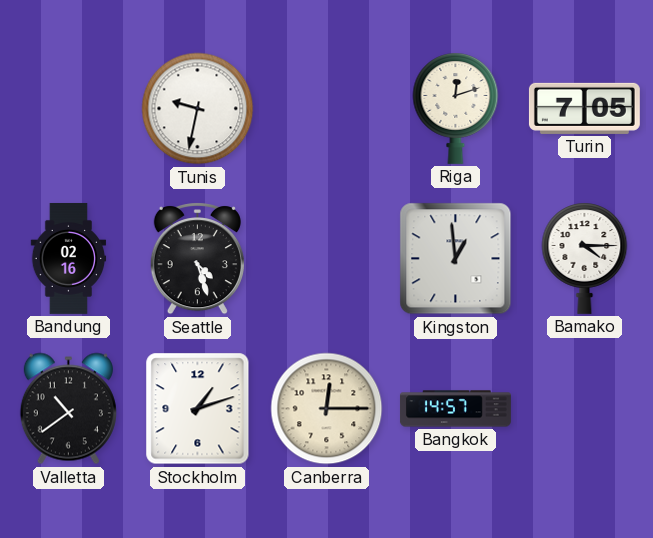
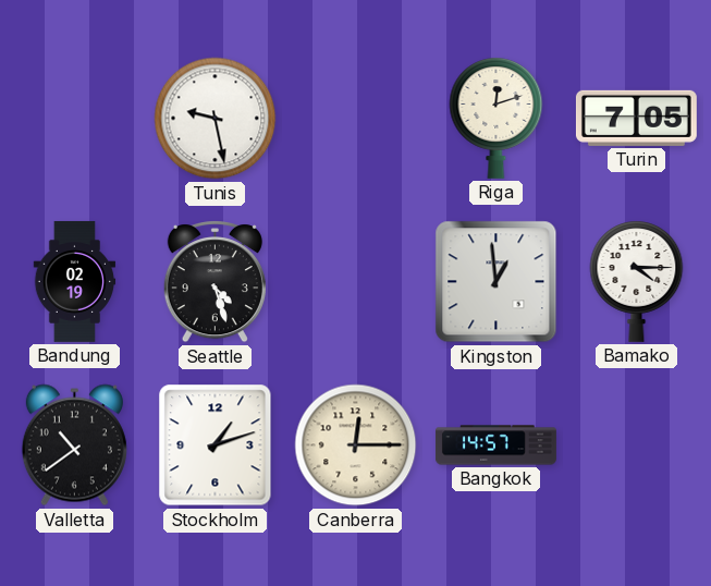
Tunis: 9:32 -> 9:28 (216, 119)
Bandung: 02:16 -> 02:19 (75, 281)
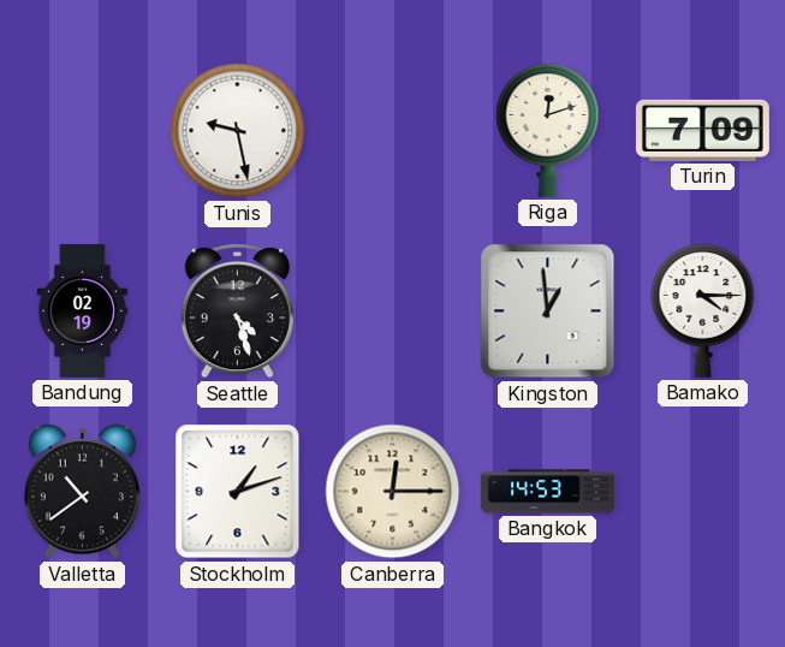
Turin: 7:05 -> 7:09 (702, 130)
Bangkok: 14:57 -> 14:53 (547, 492)
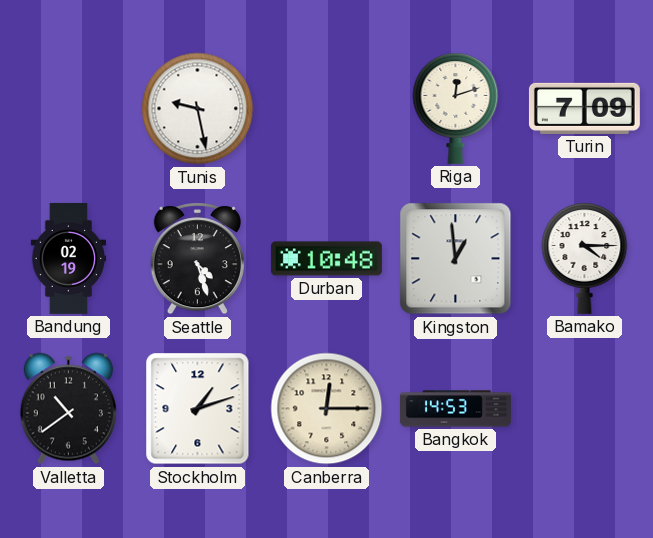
Durban: none -> 10:48 (326, 259)
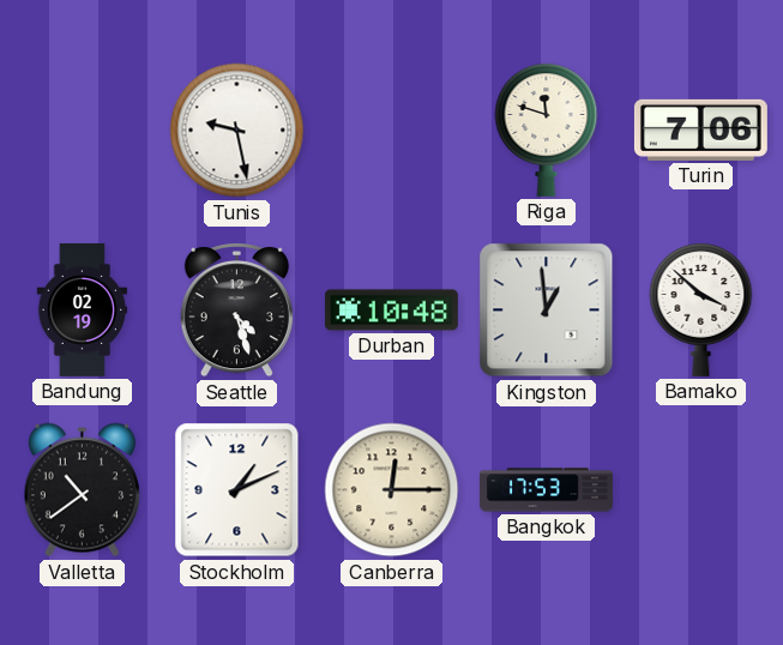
Riga: 12:12 -> 11:48 (547, 129)
Turin: 7:09 -> 7:06 (700, 129)
Bamako: 4:15 -> 3:52 (701, 309)
Stockholm: 1:12 -> 1:11 (237, 490)
Bangkok: 14:53 -> 17:53 (546, 490)
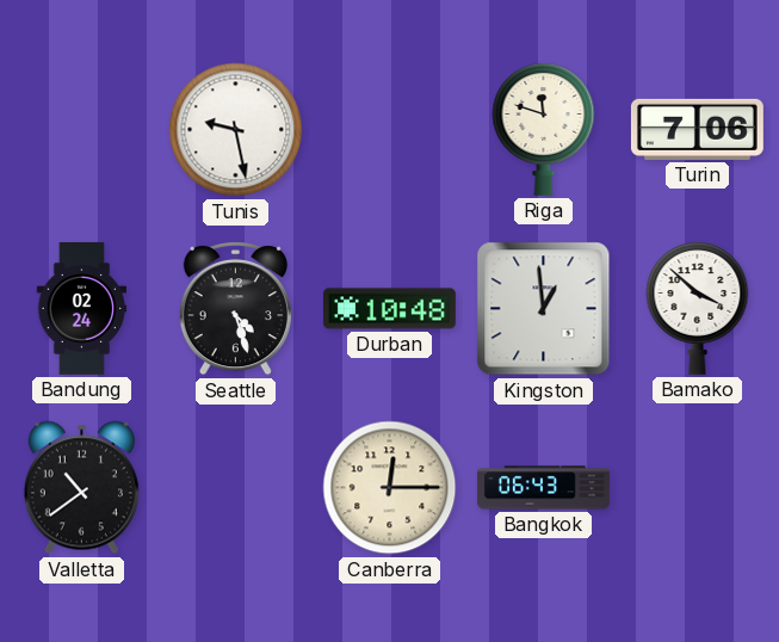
Bandung: 02:19 -> 02:24 (82, 308)
Stockholm: 1:11 -> none (237, 490)
Bangkok: 17:53 -> 06:43 (543, 488)
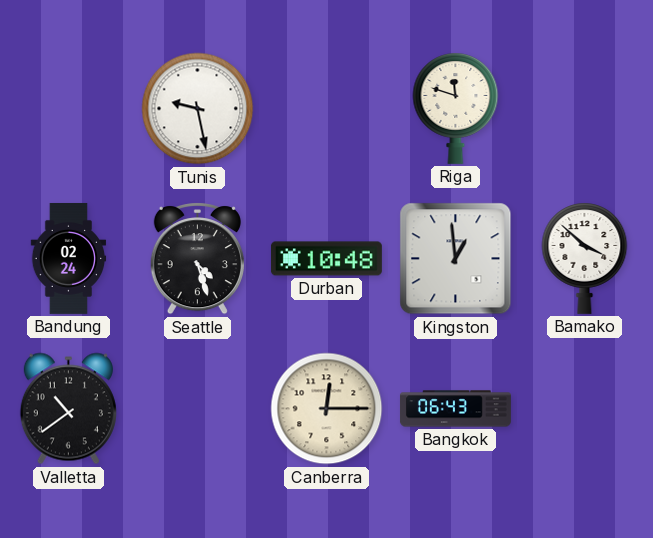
Turin: 7:06 -> none (697, 129)
